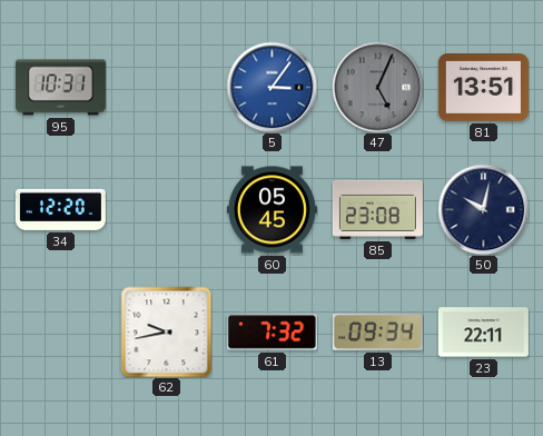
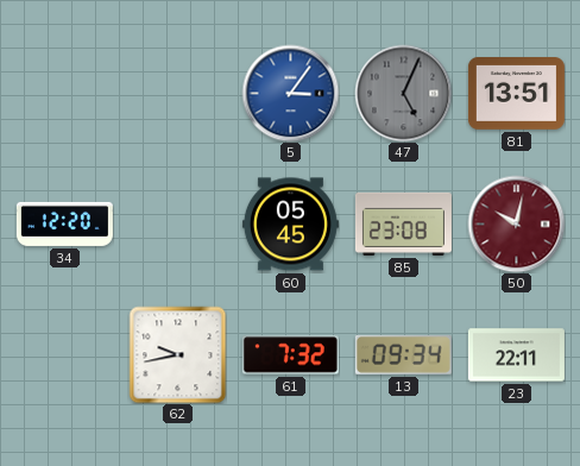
95: 10:31 -> none (60, 88)
50 dial: navy -> burgundy (516, 223)
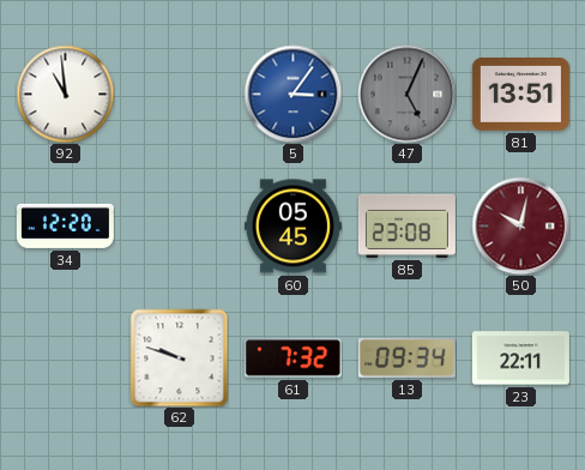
92: none -> 10:59 (65, 94)
62: 9:43 -> 9:48 (179, 357)
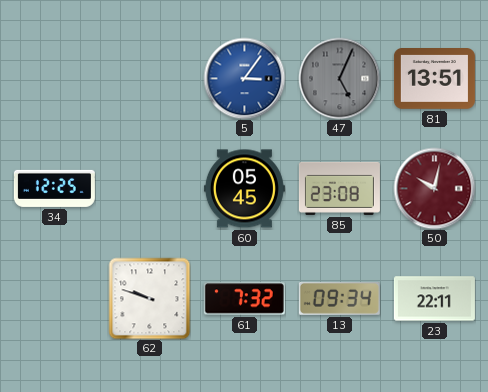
92: 10:59 -> none (65, 94)
34: 12:20 -> 12:25 (54, 188)
